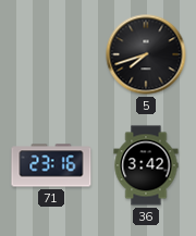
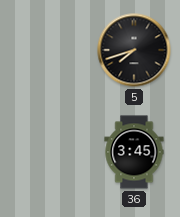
71: 23:16 -> none (51, 165)
36: 3:42 -> 3:45 (134, 152)
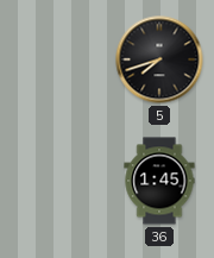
36: 3:45 -> 1:45 (159, 181)
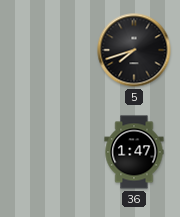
36: 1:45 -> 1:47 (134, 152)
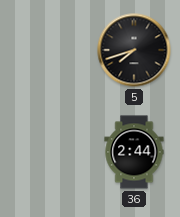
36: 1:47 -> 2:44 (134, 152)
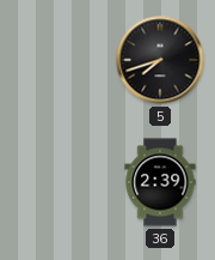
36: 2:44 -> 2:39 (160, 182)
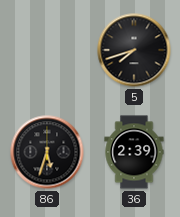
86: none -> 5:33 (47, 152)
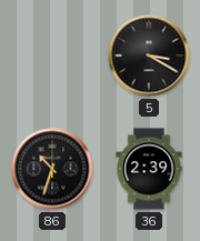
5: 7:42 -> 3:20 (149, 56)
86: 5:33 -> 10:33 (52, 169)
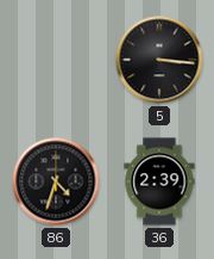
5: 3:20 -> 3:16 (159, 60)
86: 10:33 -> 4:33 (56, 181)
